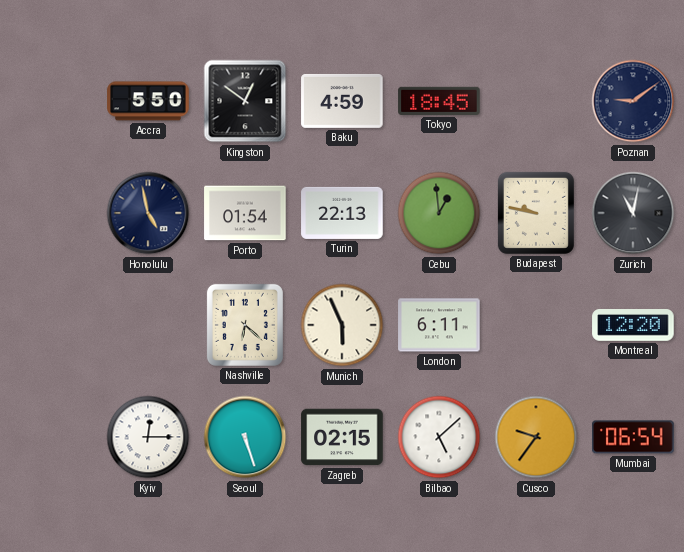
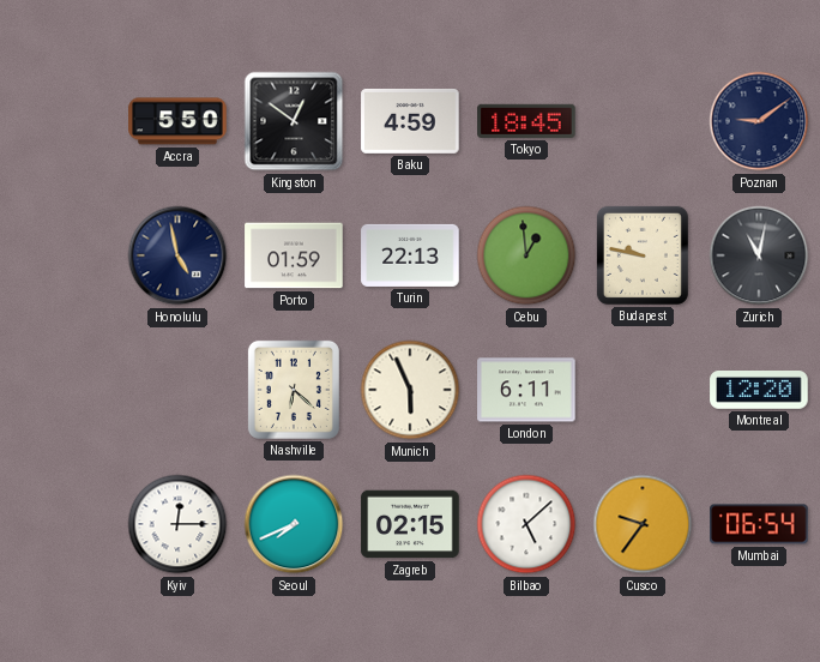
Porto: 01:54 -> 01:59 (294, 255)
Seoul: 5:27 -> 7:41 (294, 524)
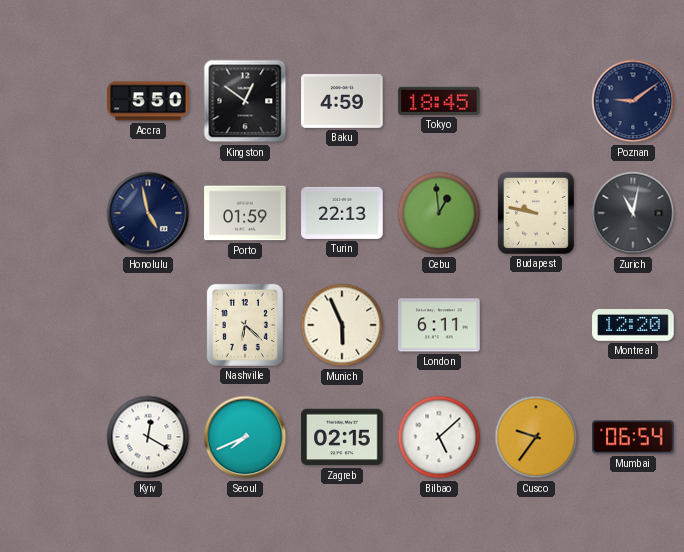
Kyiv: 12:15 -> 12:20 (148, 437)
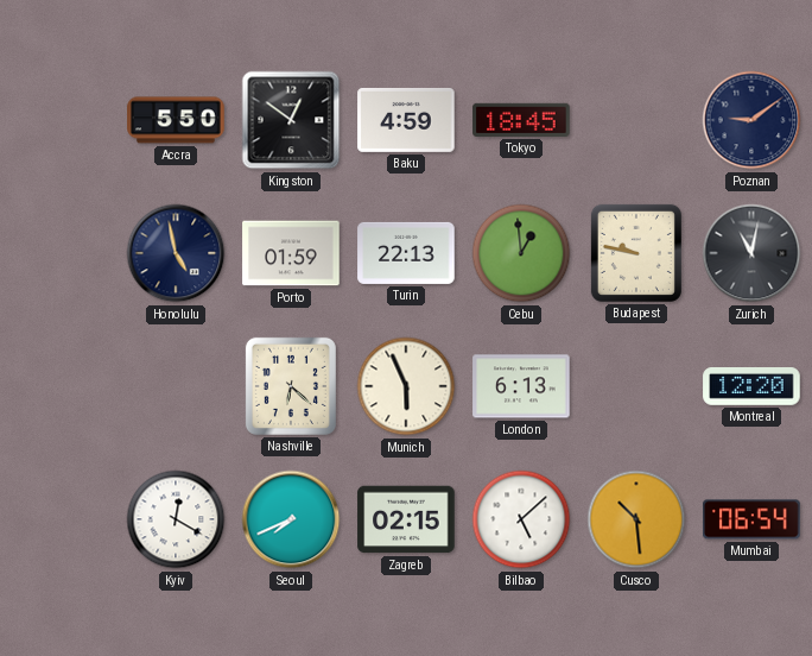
London: 6:11 -> 6:13 (521, 386)
Cusco: 9:36 -> 10:29 (636, 519)
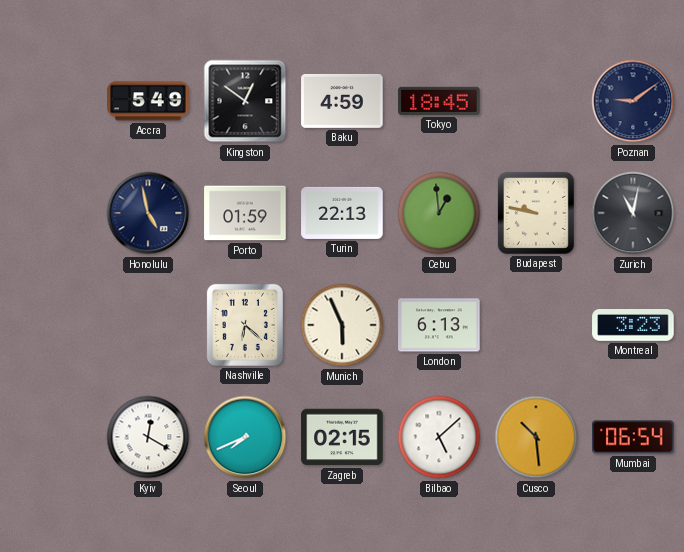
Accra: 5:50 -> 5:49 (148, 101)
Montreal: 12:20 -> 3:23 (633, 326)
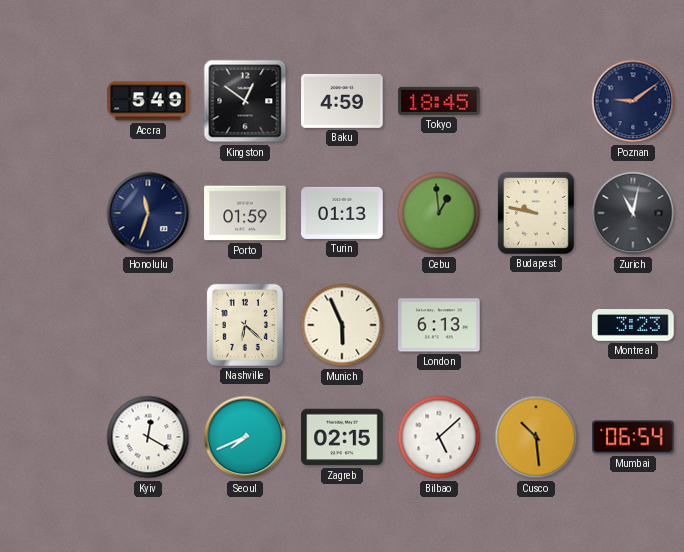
Honolulu: 4:58 -> 11:33 (148, 213)
Turin: 22:13 -> 01:13 (342, 213)
